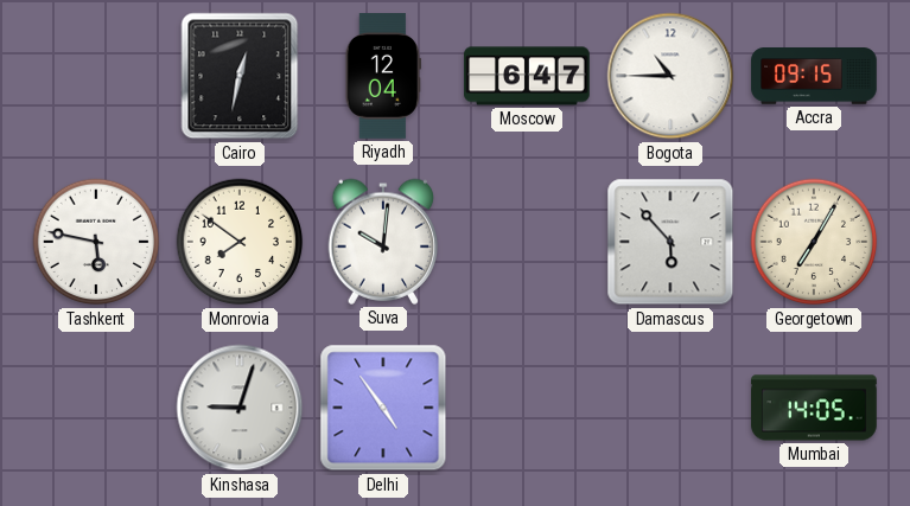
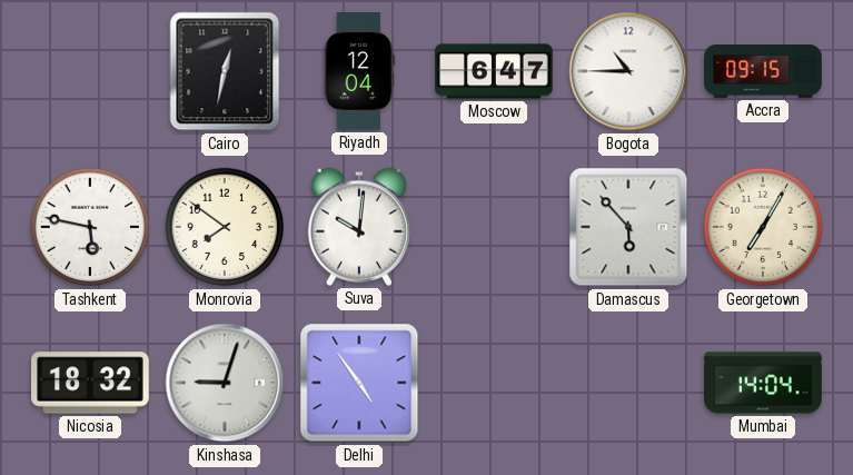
Nicosia: none -> 18:32 (90, 383)
Mumbai: 14:05 -> 14:04 (763, 383)
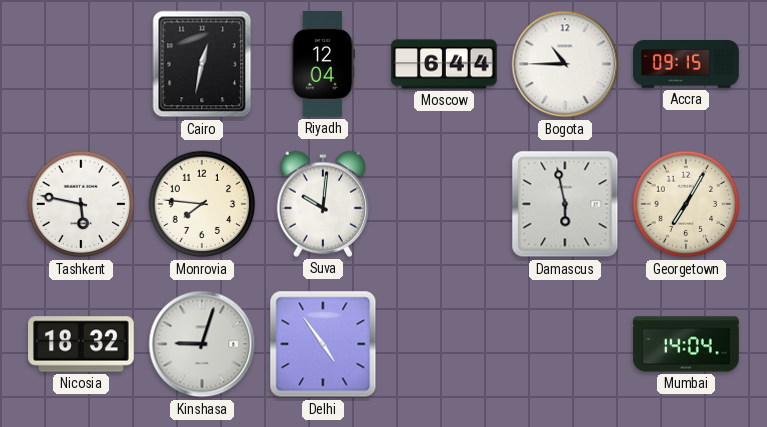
Moscow: 6:47 -> 6:44 (444, 64)
Monrovia: 7:51 -> 7:46 (202, 204)
Damascus: 5:53 -> 5:58 (565, 204)
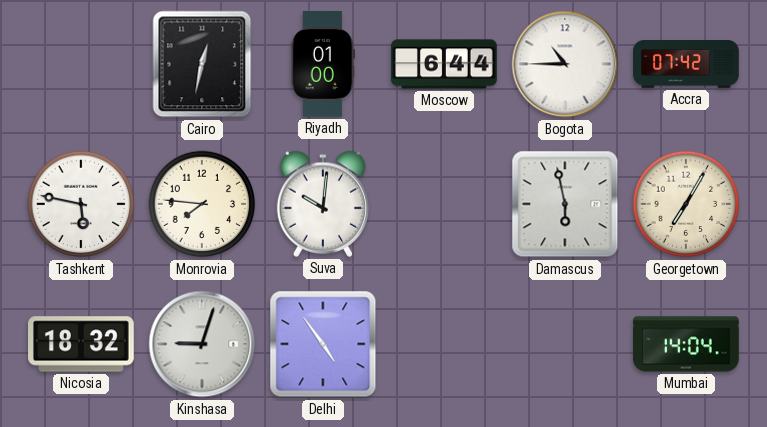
Riyadh: 12:04 -> 01:00 (323, 65)
Accra: 09:15 -> 07:42 (686, 64)
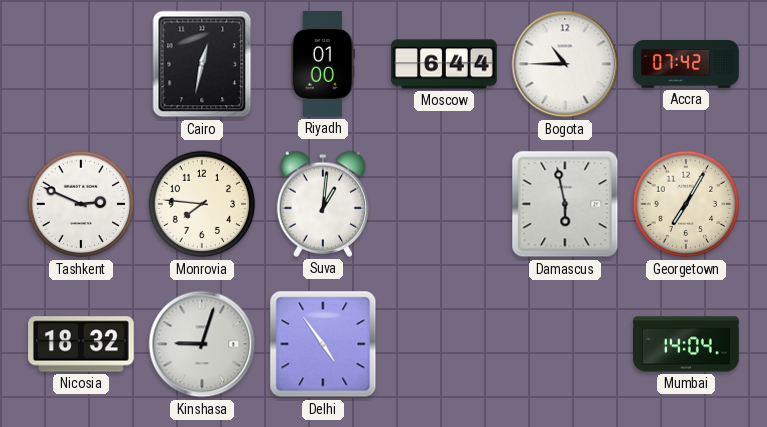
Tashkent: 5:47 -> 2:49 (81, 204)
Suva: 10:01 -> 1:01 (323, 204)
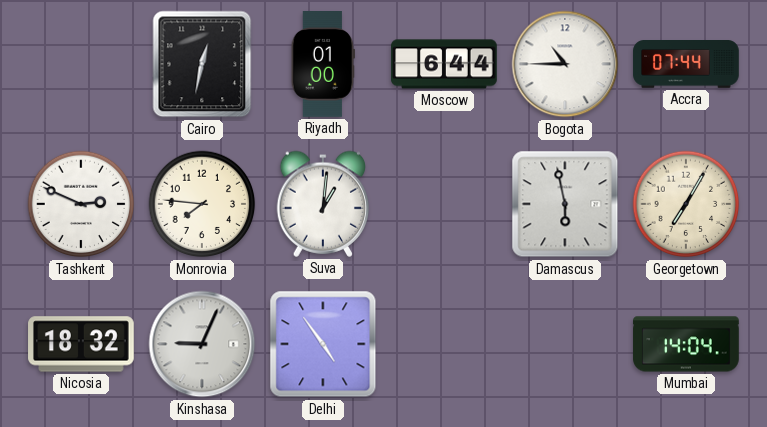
Accra: 07:42 -> 07:44 (686, 64)
Kinshasa: 9:03 -> 9:04 (202, 344)
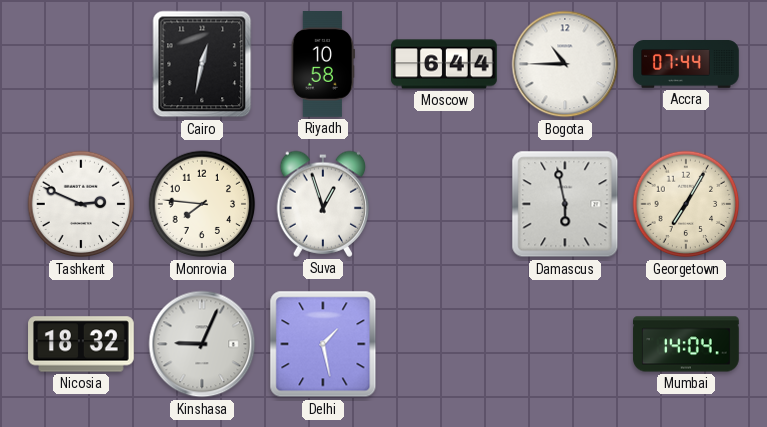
Riyadh: 01:00 -> 10:58 (323, 65)
Suva: 1:01 -> 12:57 (323, 204)
Delhi: 4:54 -> 1:28 (323, 344)
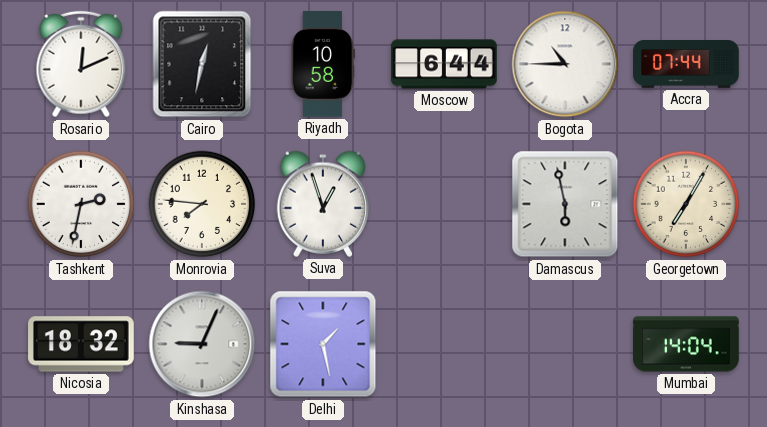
Rosario: none -> 12:11 (81, 64)
Tashkent: 2:49 -> 2:32 (81, 204)
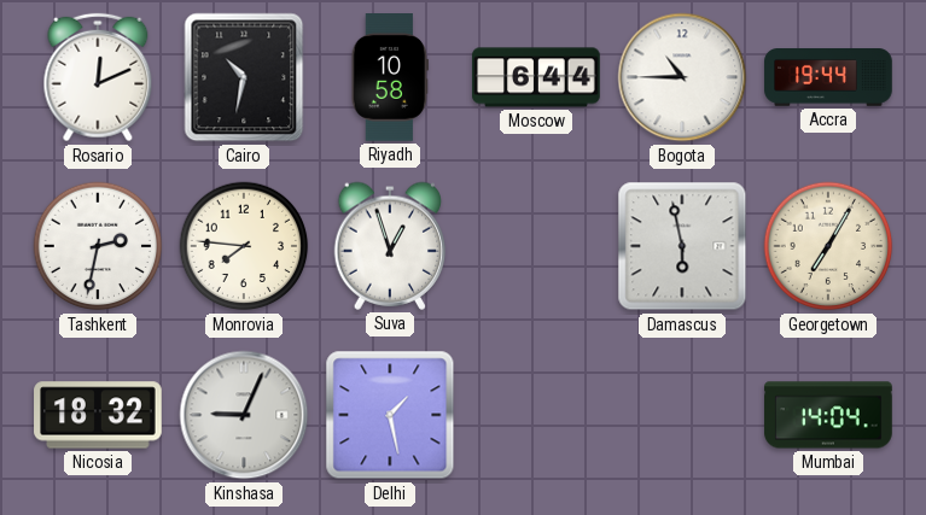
Cairo: 12:32 -> 10:32 (244, 77)
Accra: 07:44 -> 19:44 (828, 77)
